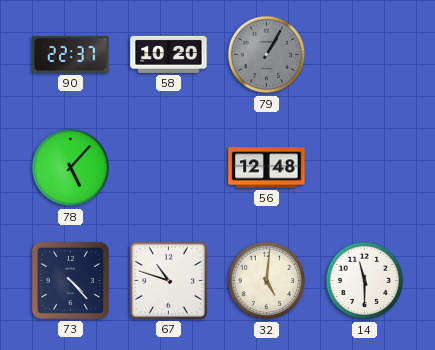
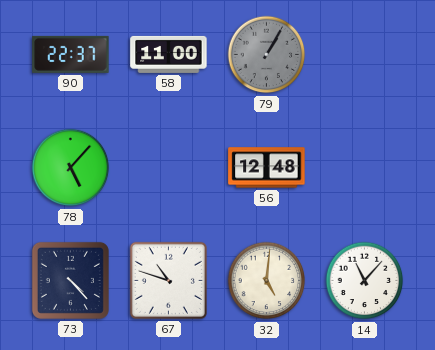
58: 10:20 -> 11:00 (169, 54)
14: 11:30 -> 11:07 (365, 281)
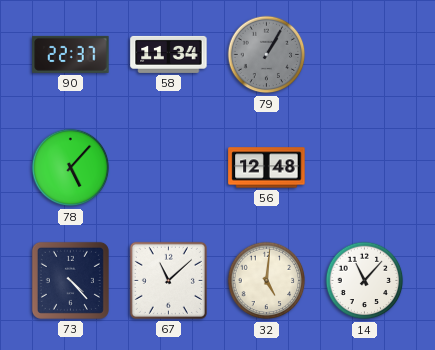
58: 11:00 -> 11:34 (169, 54)
67: 10:48 -> 11:08 (168, 280)
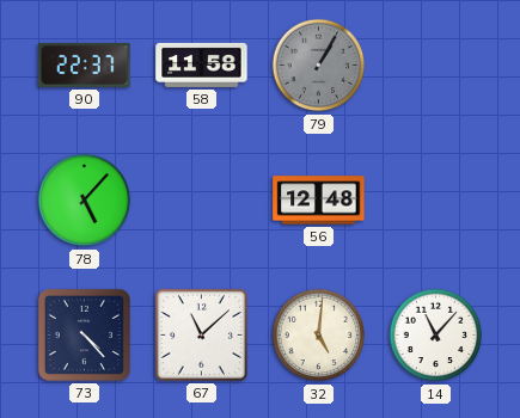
58: 11:34 -> 11:58 (202, 64)
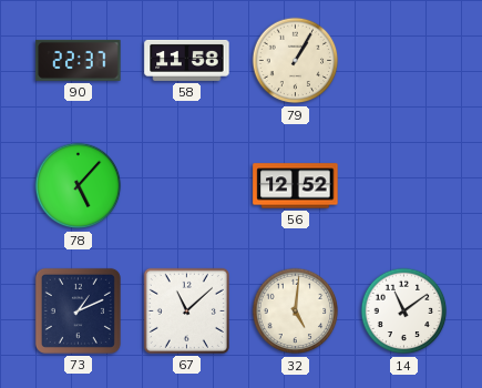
79 dial: grey -> cream (296, 61)
56: 12:48 -> 12:52 (296, 186)
73: 4:23 -> 1:11 (78, 310)
14: 11:07 -> 11:09 (404, 312)
